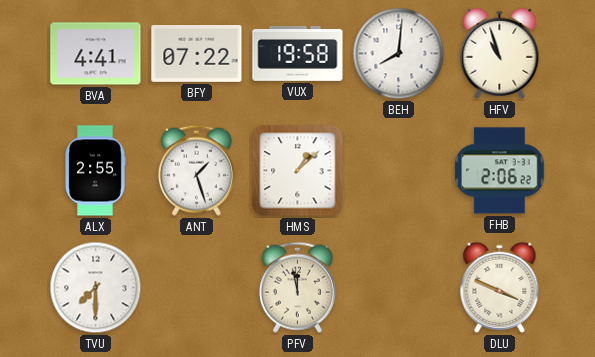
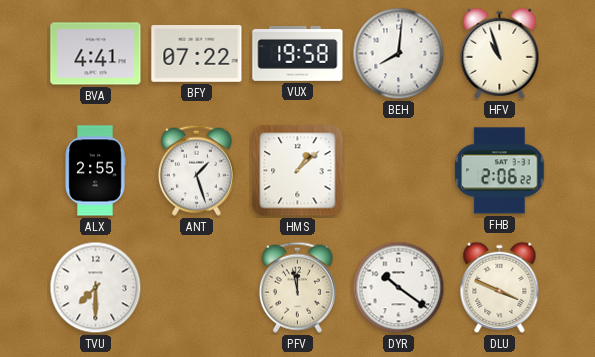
DYR: none -> 10:21 (399, 288)
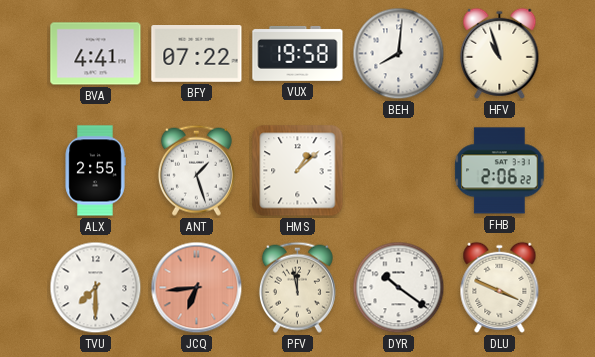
JCQ: none -> 6:44 (197, 288)
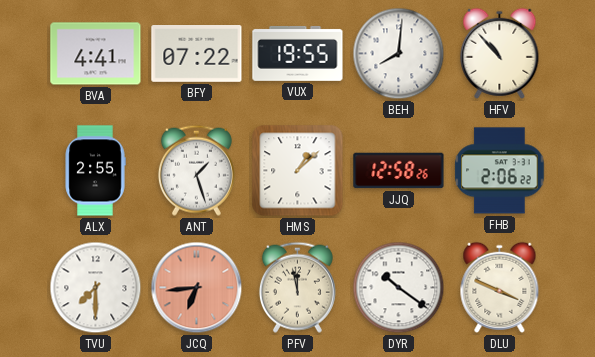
VUX: 19:58 -> 19:55 (298, 53)
HFV: 10:57 -> 10:53 (500, 53)
JJQ: none -> 12:58 (399, 171)
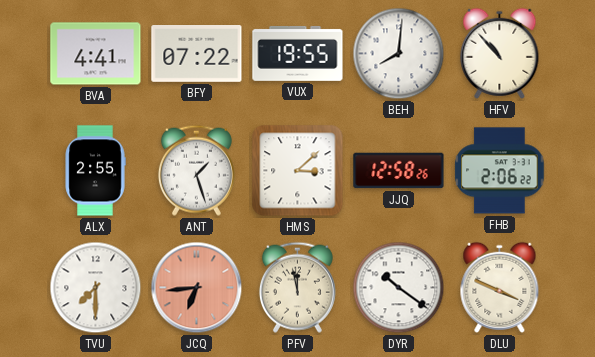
HMS: 1:08 -> 3:08 (298, 171)
